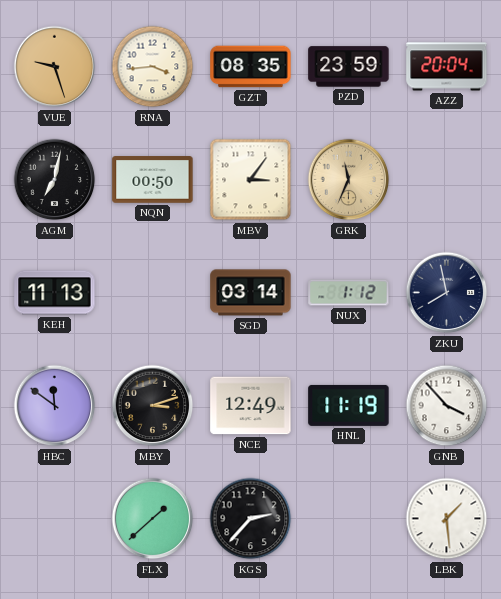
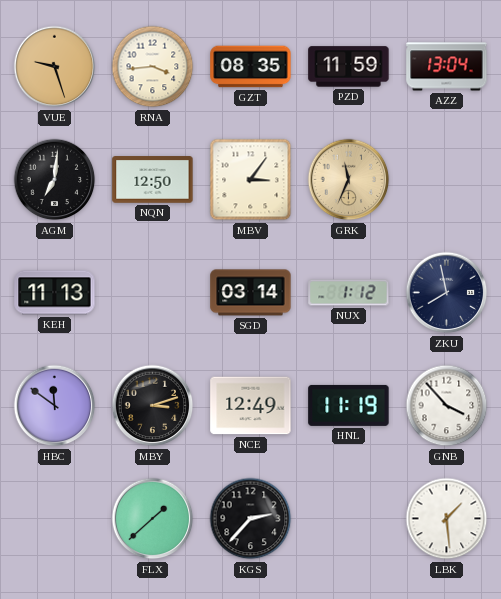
PZD: 23:59 -> 11:59 (349, 67)
AZZ: 20:04 -> 13:04 (447, 67)
AGM: 7:02 -> 7:01 (55, 180)
NQN: 00:50 -> 12:50 (153, 180)
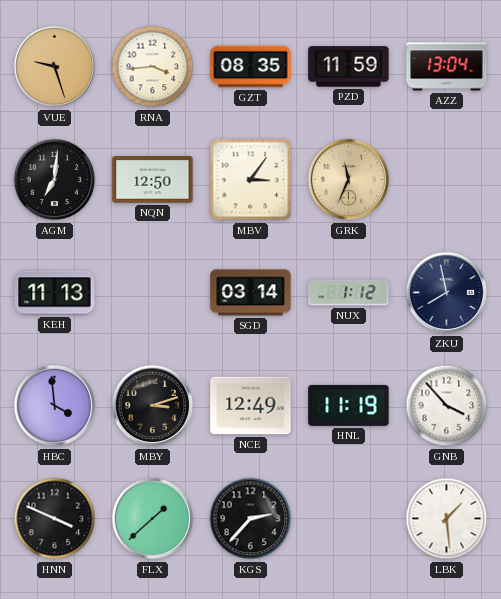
HBC: 11:51 -> 3:59 (55, 406)
HNN: none -> 3:49 (55, 519)
